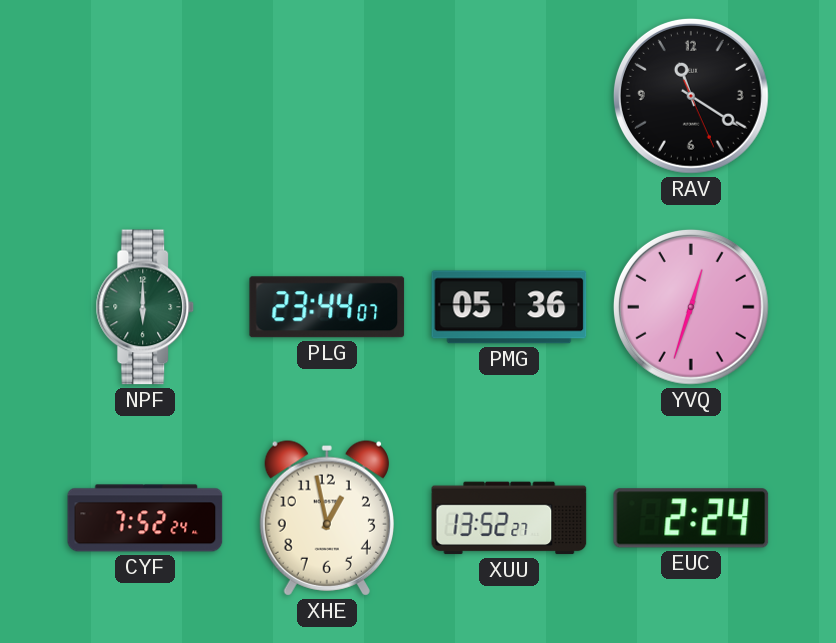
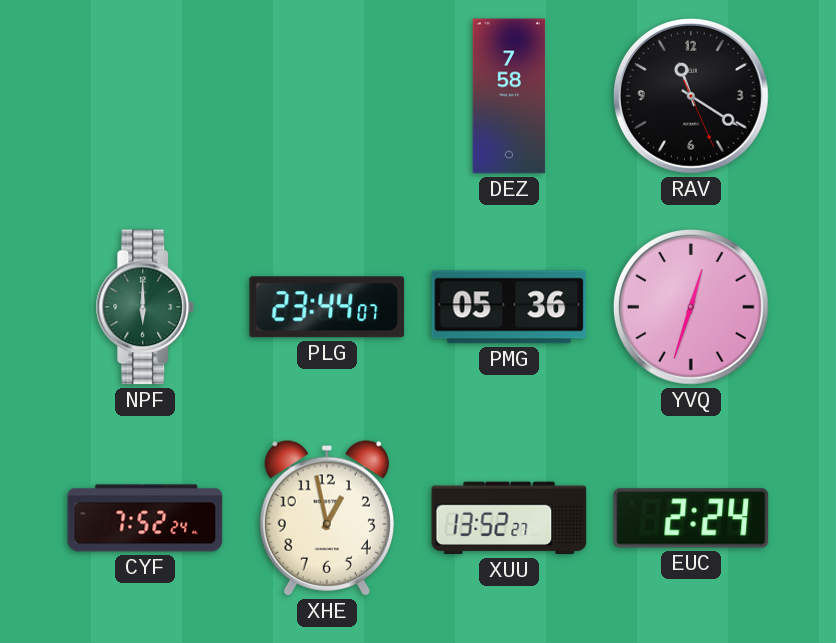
DEZ: none -> 7:58 (509, 96)
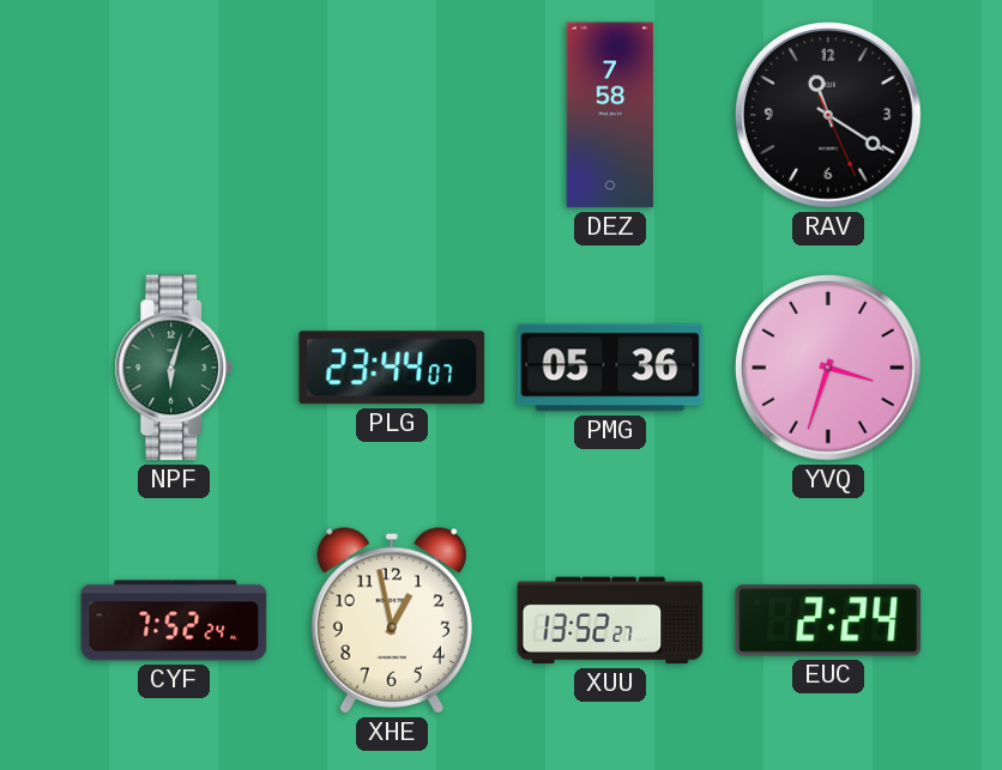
NPF: 6:00 -> 6:03 (174, 368)
YVQ: 12:33 -> 3:33 (828, 368)
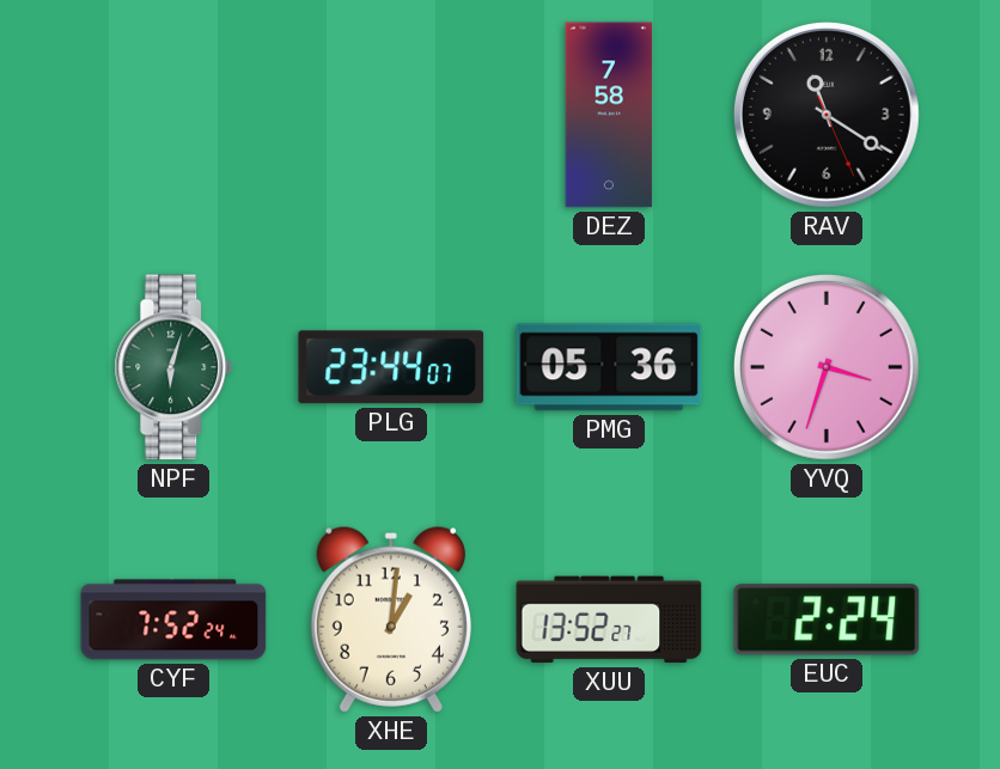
XHE: 12:58 -> 1:01 (391, 620)
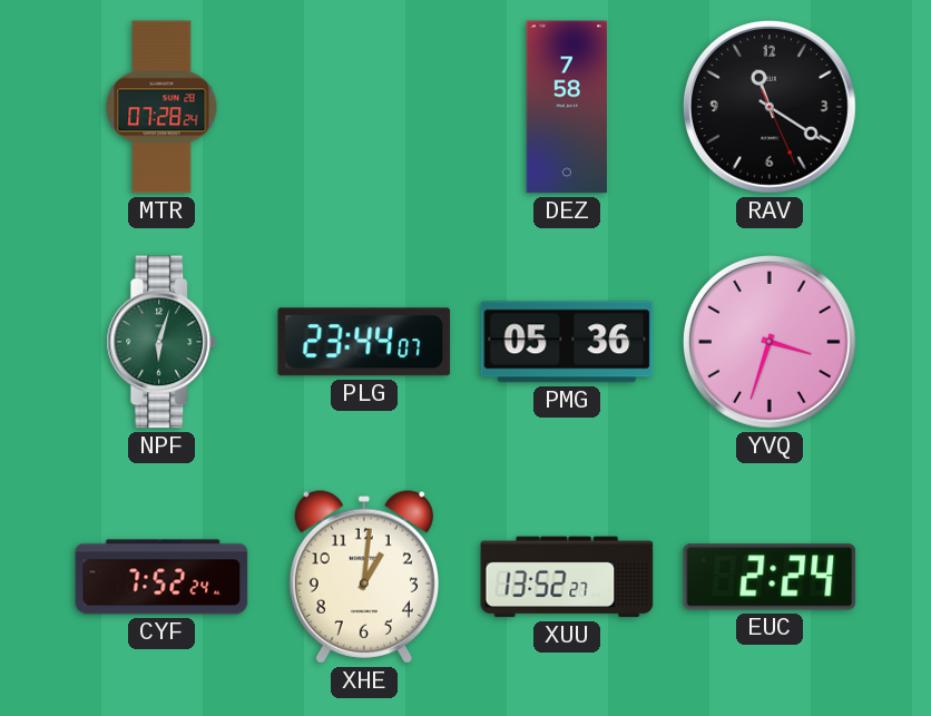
MTR: none -> 07:28 (161, 107)
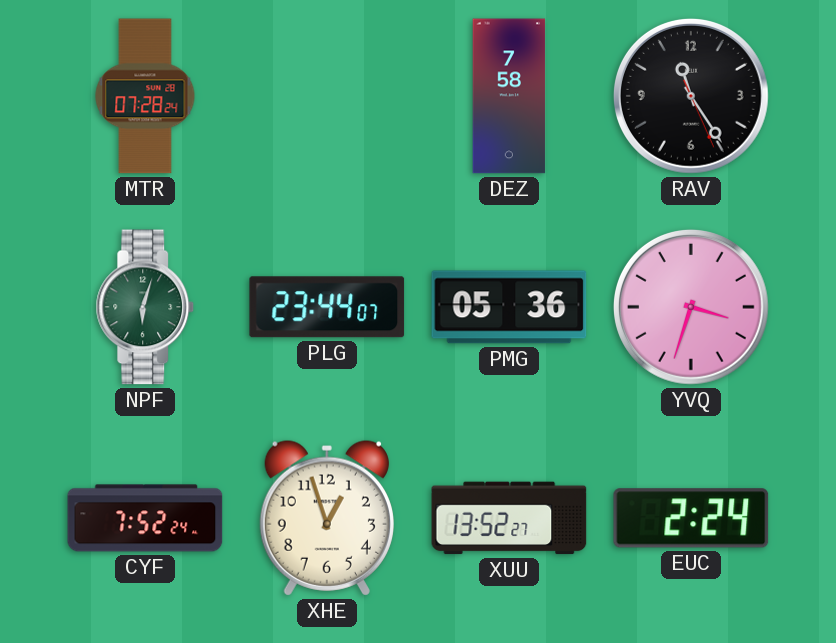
RAV: 11:20 -> 11:24 (691, 96)
XHE: 1:01 -> 12:57 (327, 518)
